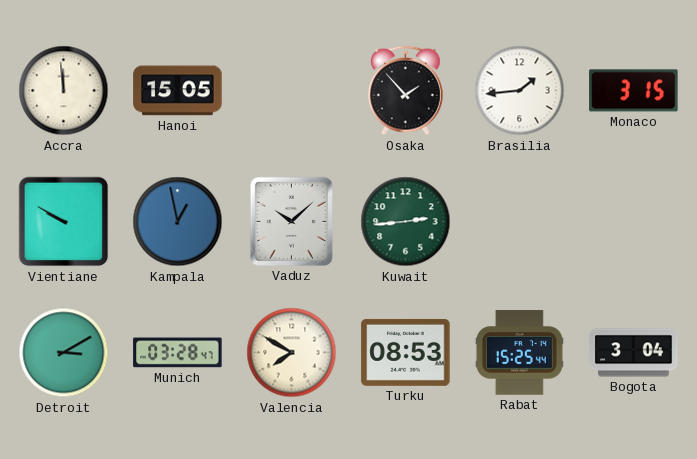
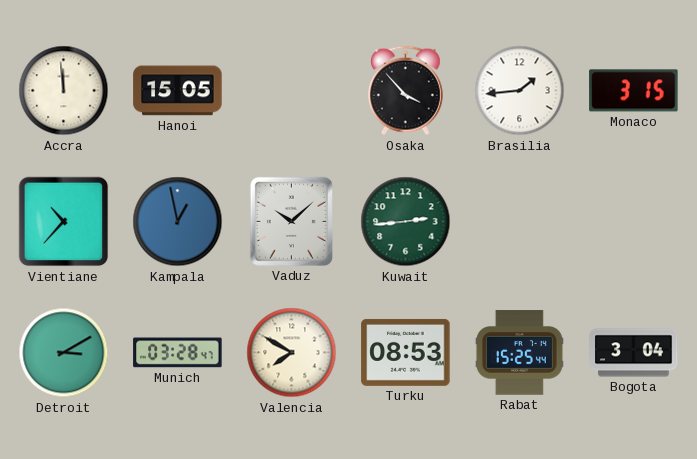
Osaka: 1:53 -> 3:53 (405, 91)
Vientiane: 9:50 -> 10:37 (64, 222)
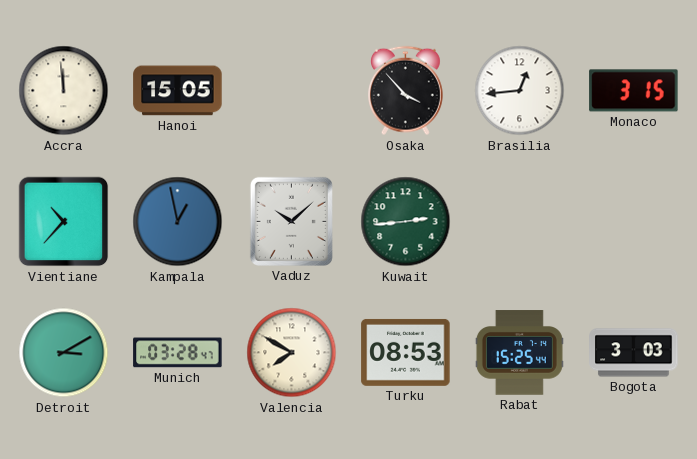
Brasilia: 1:44 -> 12:44 (520, 91)
Bogota: 3:04 -> 3:03 (634, 353)
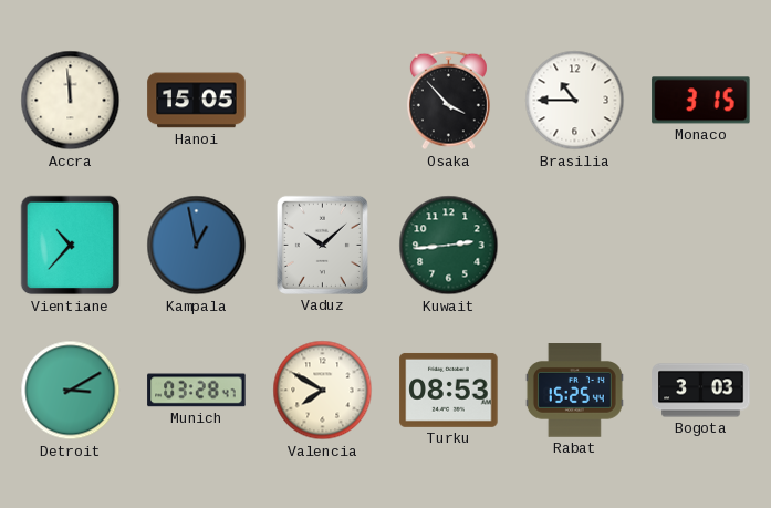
Brasilia: 12:44 -> 10:45 (575, 101)
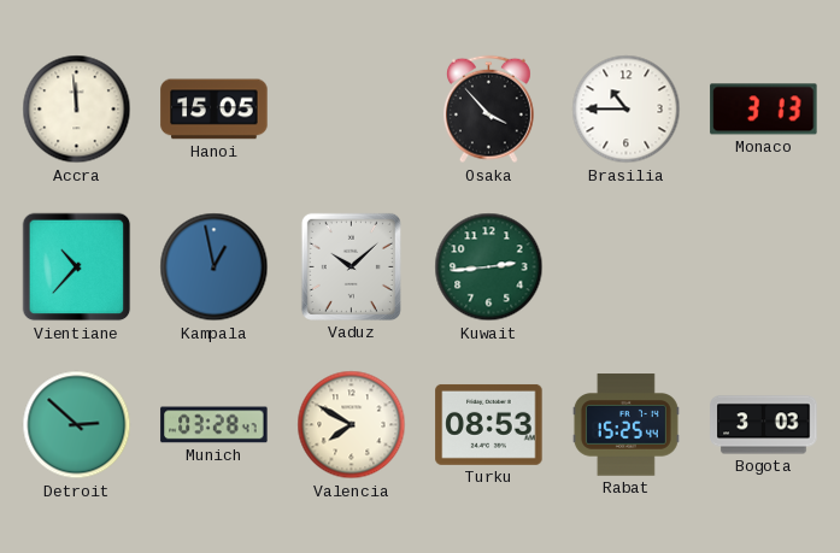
Monaco: 3:15 -> 3:13 (764, 110)
Detroit: 3:10 -> 2:52 (77, 425)
